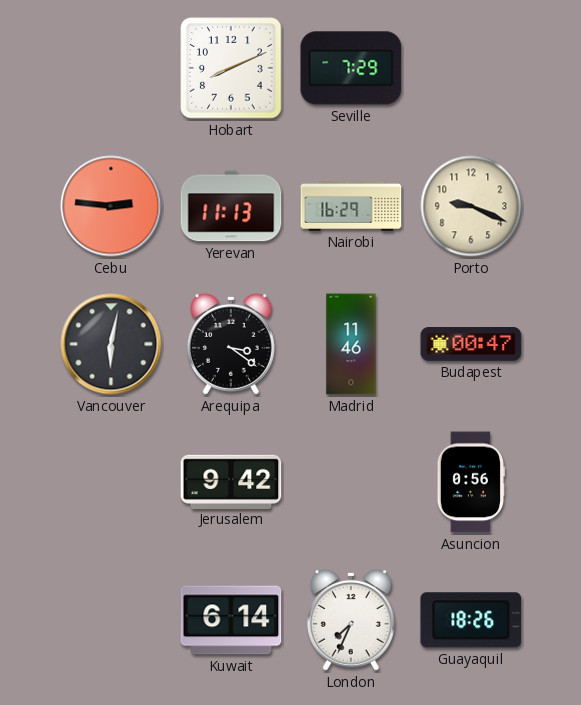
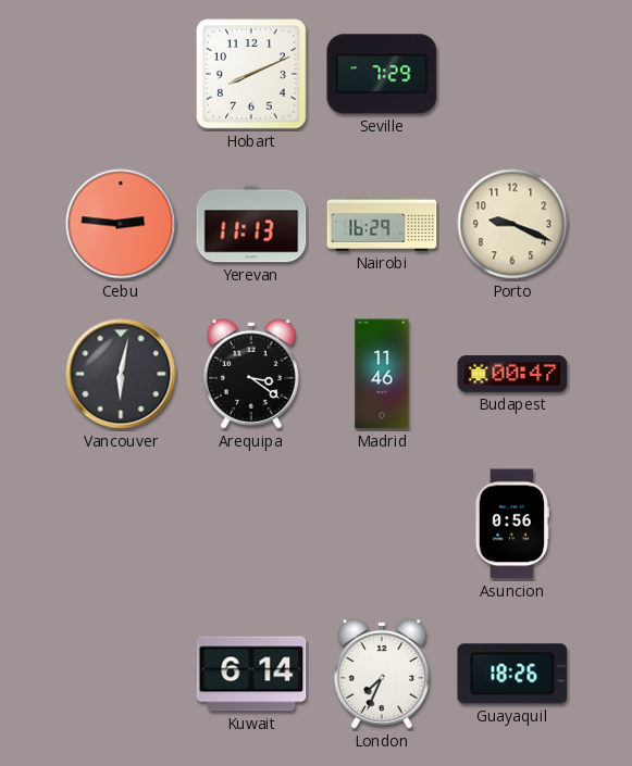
Jerusalem: 9:42 -> none (231, 481)
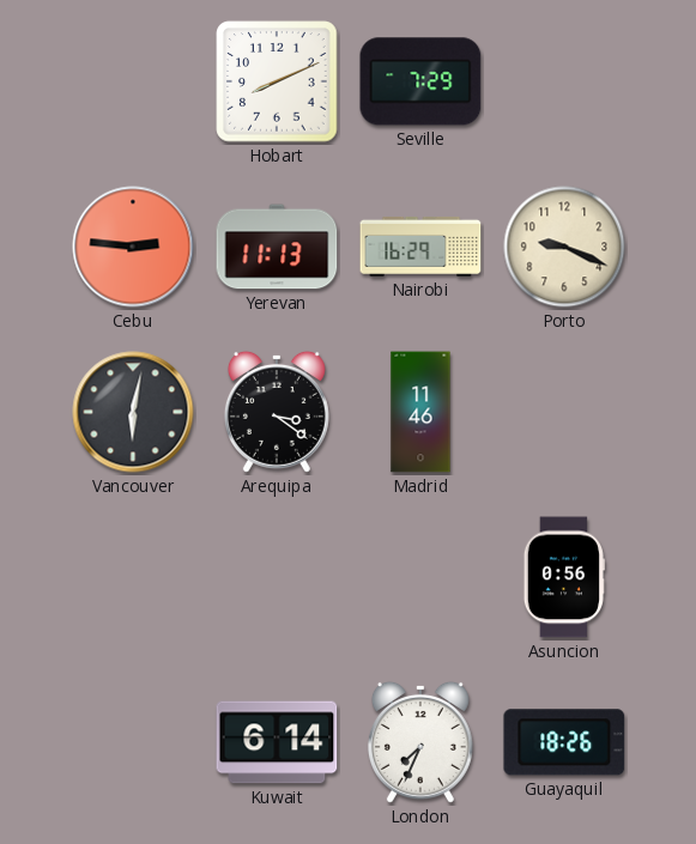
Budapest: 00:47 -> none (512, 375)
